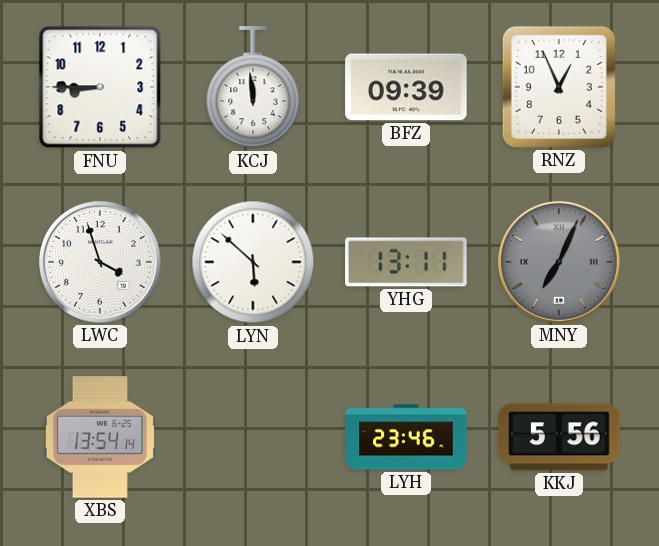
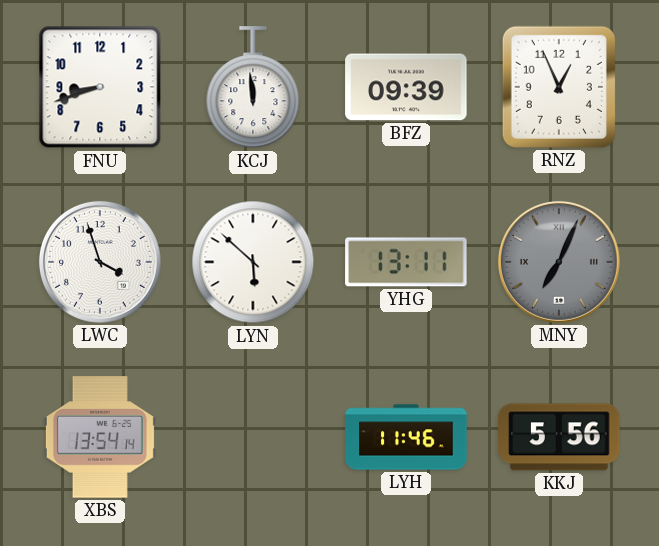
FNU: 8:45 -> 8:42 (100, 87)
LYH: 23:46 -> 11:46 (406, 437)
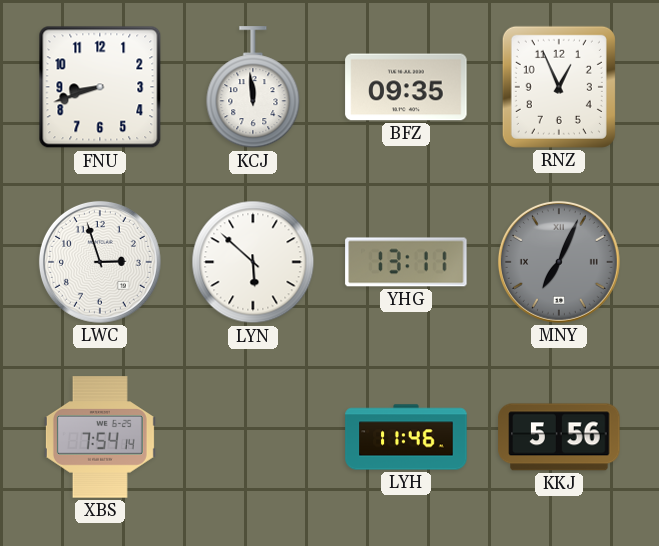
BFZ: 09:39 -> 09:35 (406, 87)
LWC: 3:57 -> 2:57 (100, 262)
XBS: 13:54 -> 7:54 (100, 437)
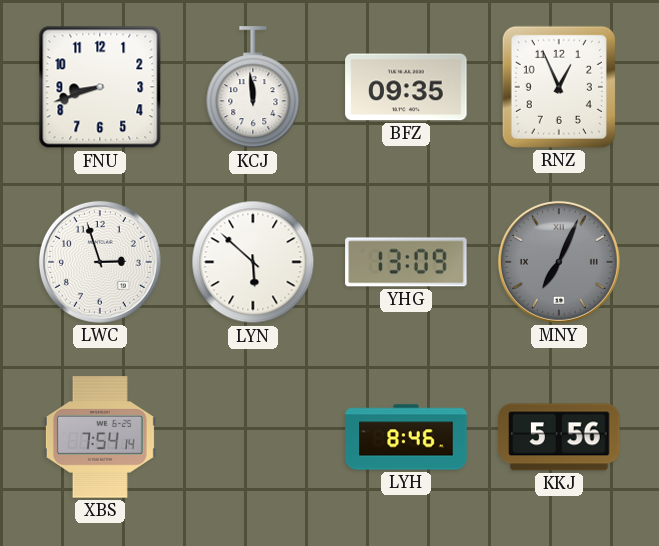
YHG: 13:11 -> 13:09 (406, 262)
LYH: 11:46 -> 8:46 (406, 437)
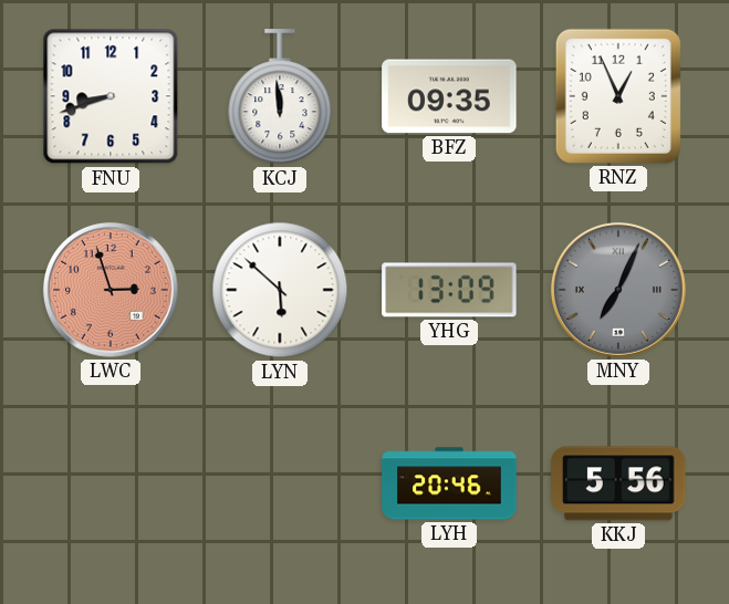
LWC dial: white -> salmon (111, 290)
XBS: 7:54 -> none (100, 437)
LYH: 8:46 -> 20:46 (449, 483)
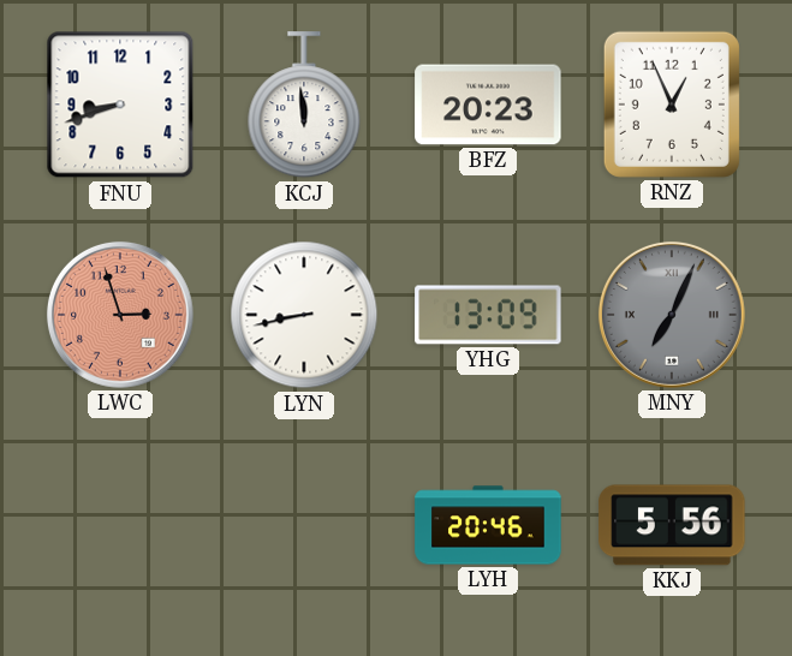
BFZ: 09:35 -> 20:23 (488, 105)
LYN: 5:52 -> 8:43 (304, 315)
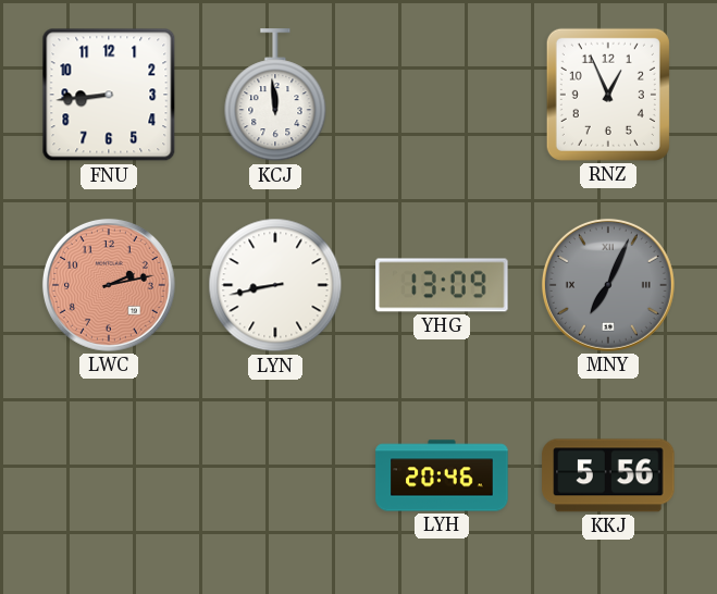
FNU: 8:42 -> 8:44 (109, 95)
BFZ: 20:23 -> none (488, 105)
LWC: 2:57 -> 2:13 (109, 285)
